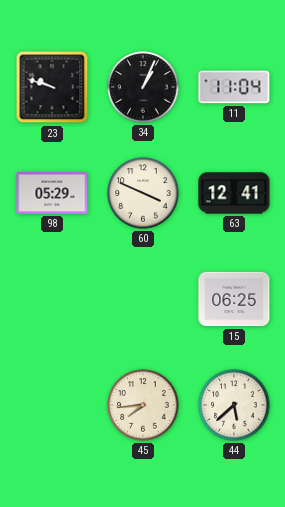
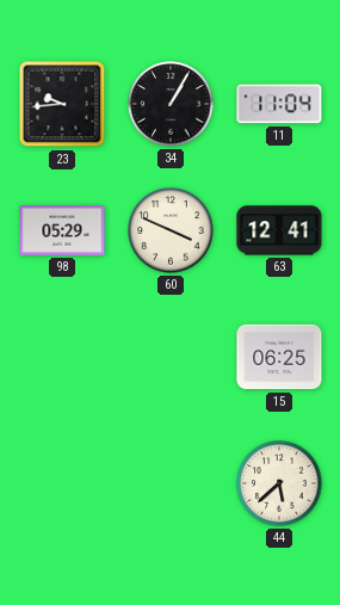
23: 9:48 -> 9:44 (62, 104)
34: 1:04 -> 1:05 (171, 104)
45: 7:44 -> none (143, 405)
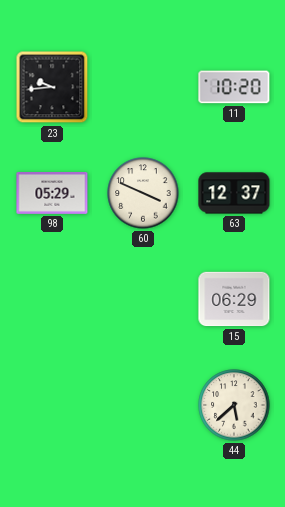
34: 1:05 -> none (171, 104)
11: 11:04 -> 10:20 (234, 87)
63: 12:41 -> 12:37 (234, 193)
15: 06:25 -> 06:29 (234, 299)
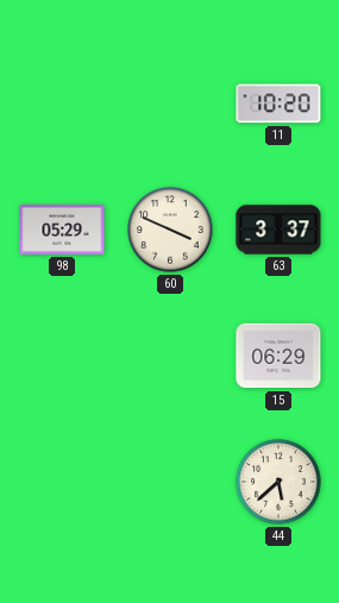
23: 9:44 -> none (52, 87)
63: 12:37 -> 3:37 (278, 230)
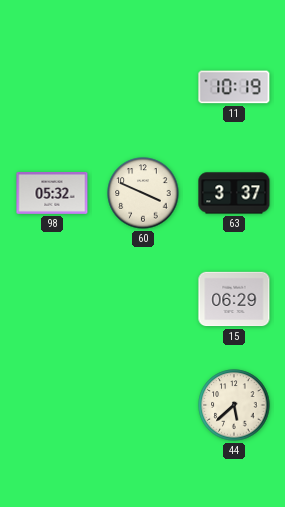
11: 10:20 -> 10:19 (234, 87)
98: 05:29 -> 05:32 (52, 194)
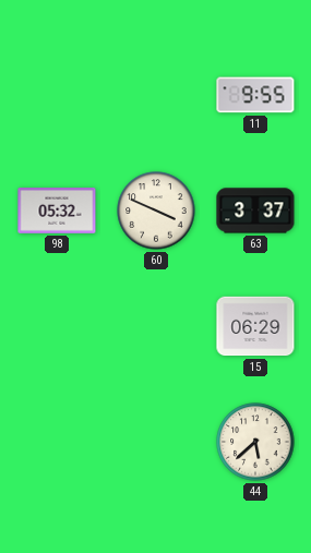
11: 10:19 -> 9:55 (255, 95)
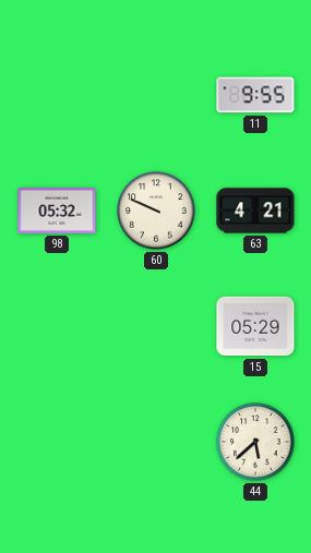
60: 3:49 -> 9:49 (156, 211)
63: 3:37 -> 4:21 (255, 211)
15: 06:29 -> 05:29 (255, 326)
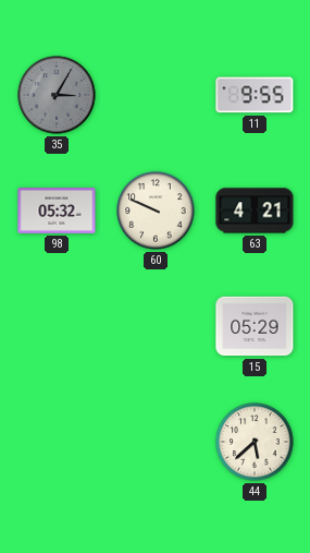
35: none -> 3:05 (57, 95)
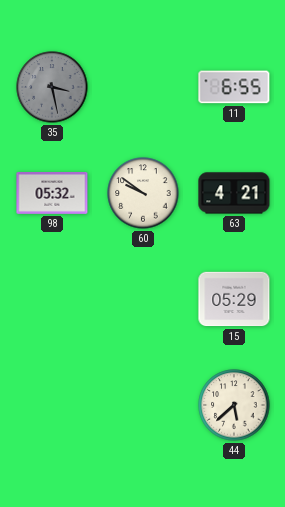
35: 3:05 -> 3:28 (52, 87)
11: 9:55 -> 6:55 (234, 87)
60: 9:49 -> 9:51 (143, 193)
